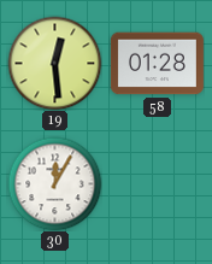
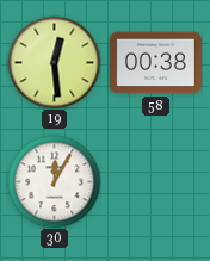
58: 01:28 -> 00:38 (155, 63)
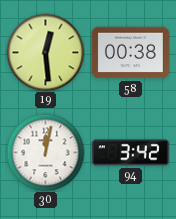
30: 12:05 -> 12:02 (45, 152)
94: none -> 3:42 (130, 153)
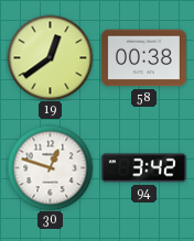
19: 12:29 -> 12:39 (50, 57)
30: 12:02 -> 12:48 (50, 167)
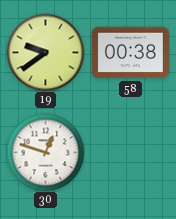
19: 12:39 -> 9:39 (45, 52)
94: 3:42 -> none (143, 168)
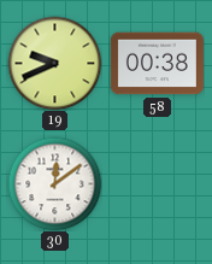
19: 9:39 -> 9:41 (54, 63)
30: 12:48 -> 12:09 (54, 183)
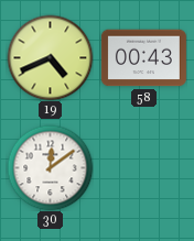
19: 9:41 -> 4:41 (50, 57)
58: 00:38 -> 00:43 (143, 58)
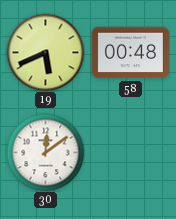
19: 4:41 -> 5:41 (45, 52)
58: 00:43 -> 00:48 (130, 53)
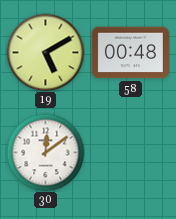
19: 5:41 -> 5:10 (45, 52)
